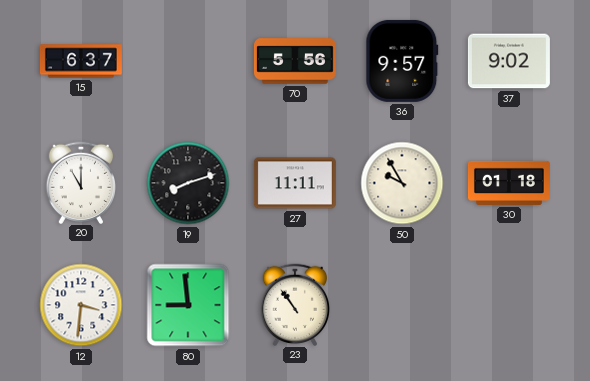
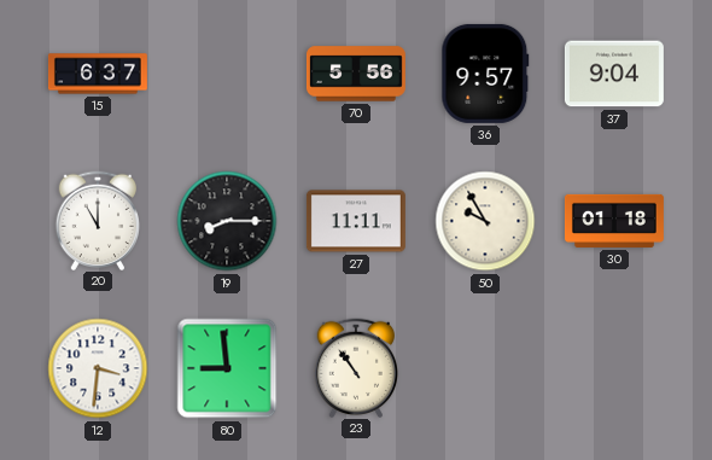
37: 9:02 -> 9:04 (614, 74)
19: 8:12 -> 8:15 (227, 221)
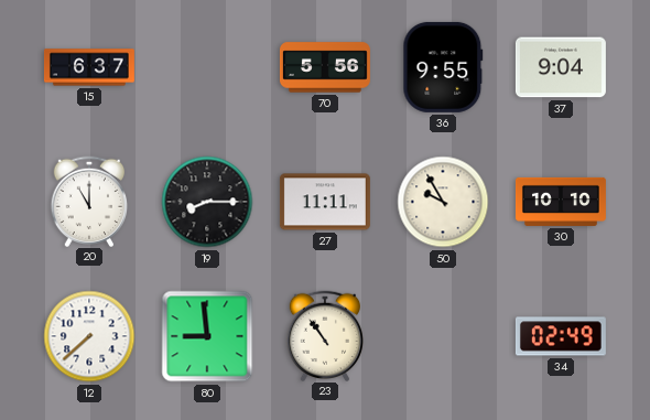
36: 9:57 -> 9:55 (443, 67)
30: 01:18 -> 10:10 (561, 202)
12: 3:31 -> 7:38 (89, 336)
34: none -> 02:49 (561, 336)
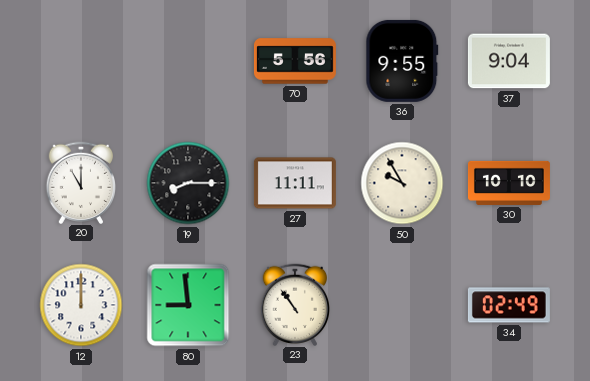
15: 6:37 -> none (89, 67)
12: 7:38 -> 12:00 (81, 305)
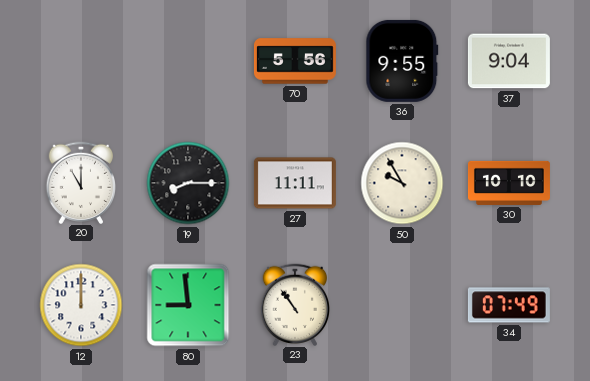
34: 02:49 -> 07:49 (509, 305)
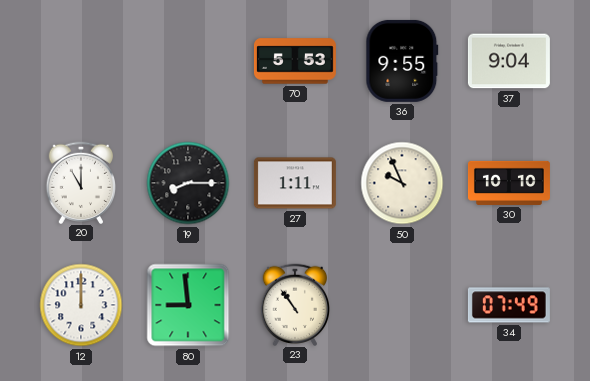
70: 5:56 -> 5:53 (295, 61)
27: 11:11 -> 1:11 (295, 183)
50: 9:55 -> 9:56 (402, 183)
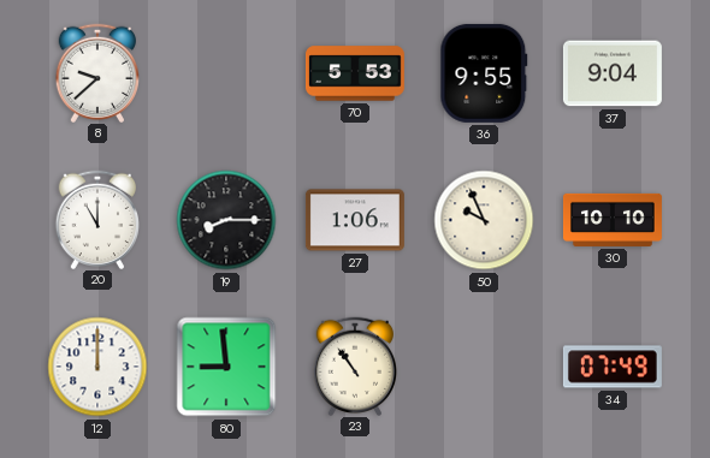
8: none -> 9:38 (97, 72)
27: 1:11 -> 1:06 (355, 220)
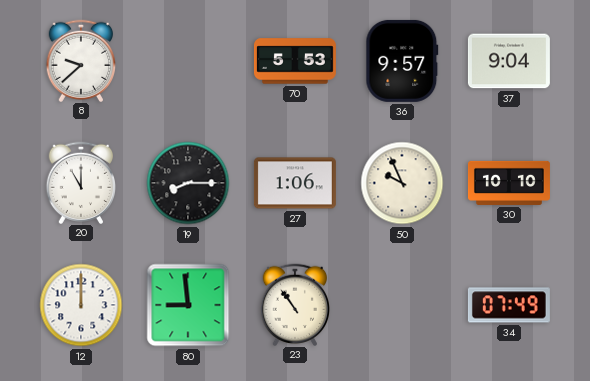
36: 9:55 -> 9:57 (402, 61)
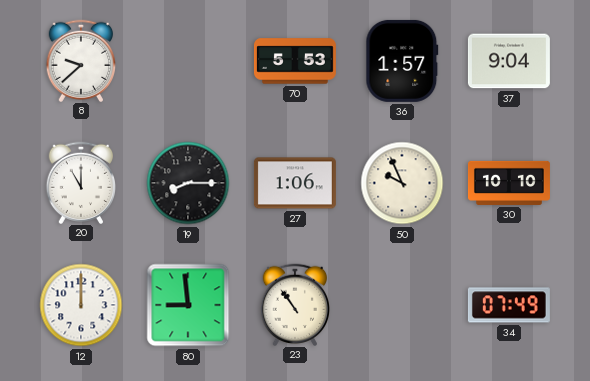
36: 9:57 -> 1:57 (402, 61)
